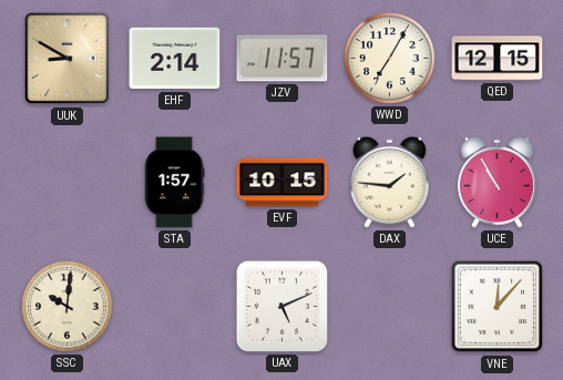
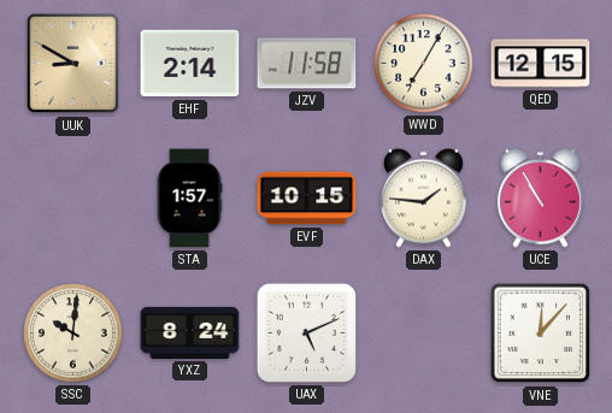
JZV: 11:57 -> 11:58 (307, 64)
YXZ: none -> 8:24 (190, 332)
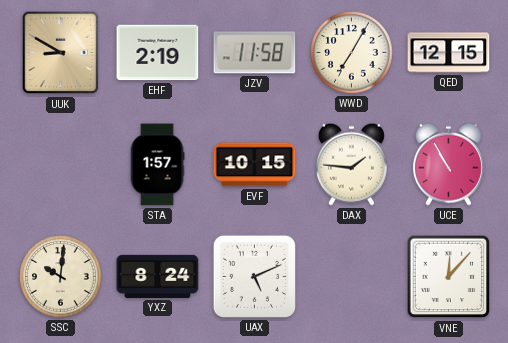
EHF: 2:14 -> 2:19 (158, 53)
